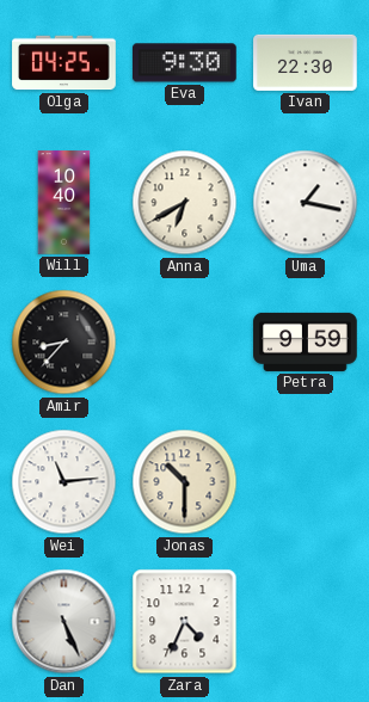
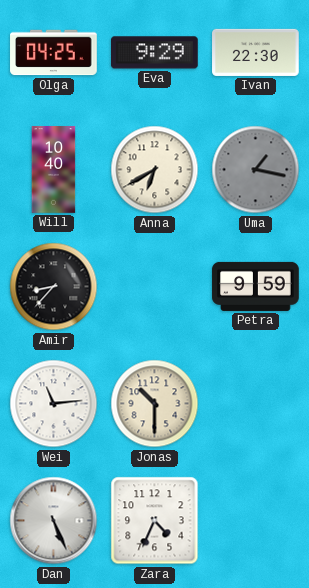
Eva: 9:30 -> 9:29 (155, 53)
Uma dial: white -> grey (256, 170)
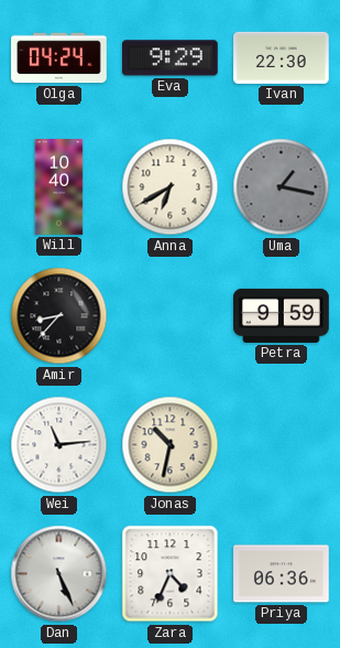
Olga: 04:25 -> 04:24 (59, 58)
Jonas: 10:30 -> 10:32 (171, 445)
Priya: none -> 06:36 (282, 574)
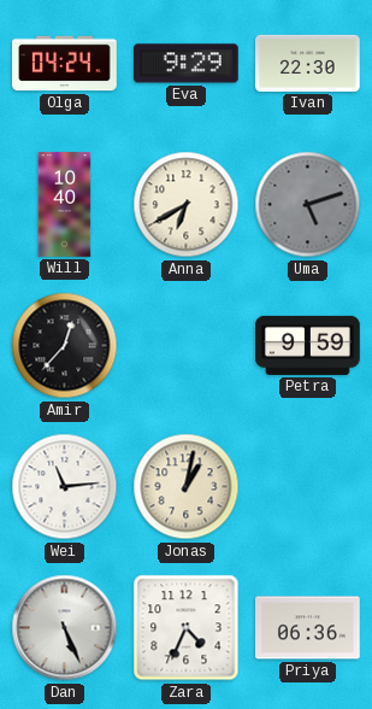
Uma: 1:17 -> 5:12 (308, 205)
Amir: 8:37 -> 12:37 (65, 346)
Jonas: 10:32 -> 1:02 (187, 487)
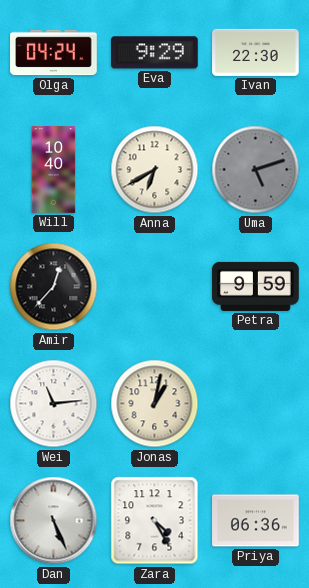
Zara: 4:34 -> 4:25 (155, 521)
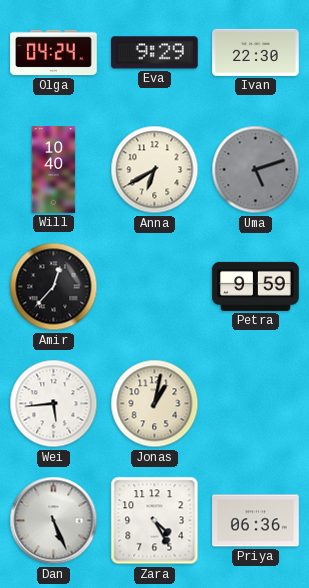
Wei: 11:14 -> 5:44 (54, 404)
